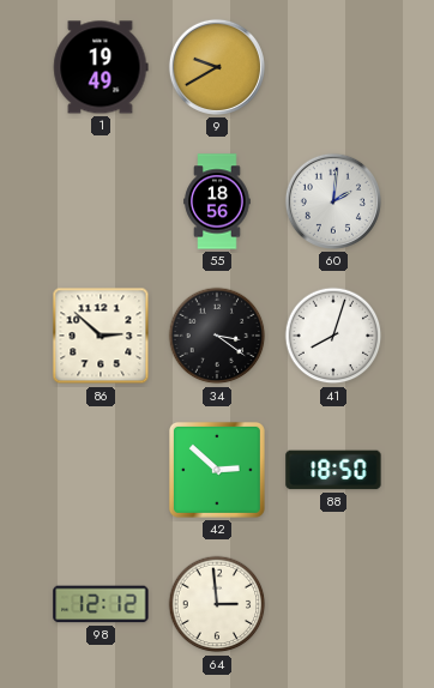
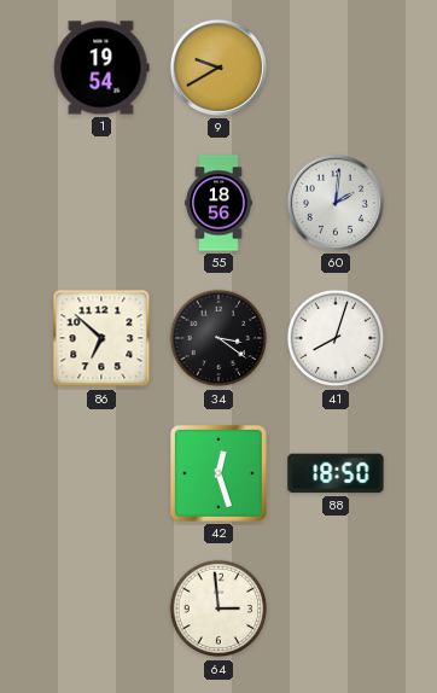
1: 19:49 -> 19:54 (101, 68)
86: 2:52 -> 6:52 (101, 338)
42: 2:52 -> 12:27 (218, 473)
98: 12:12 -> none (101, 604)
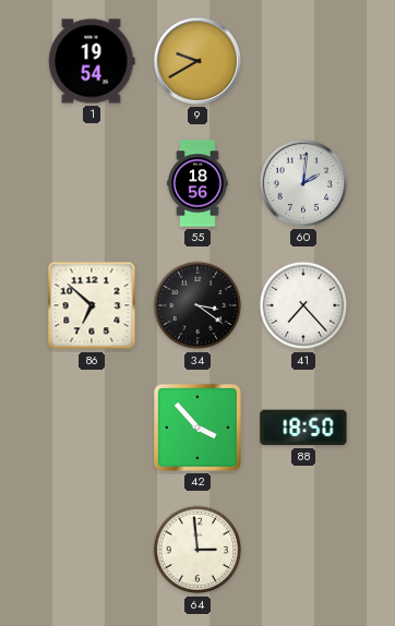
41: 8:03 -> 7:23 (303, 305)
42: 12:27 -> 3:53 (197, 428)
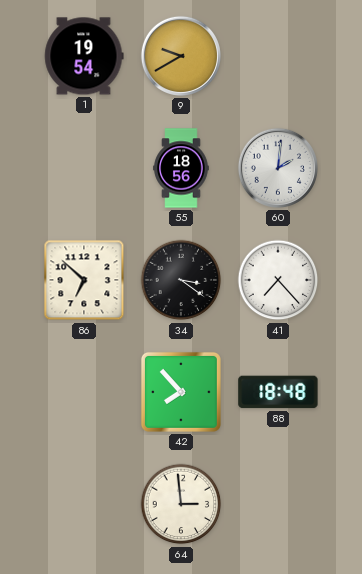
42: 3:53 -> 7:53 (181, 392)
88: 18:50 -> 18:48 (278, 392)
